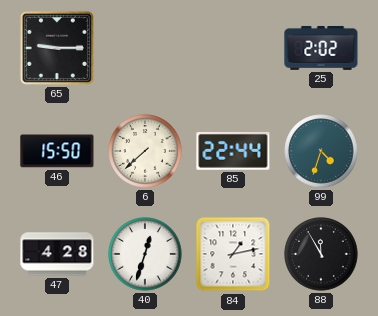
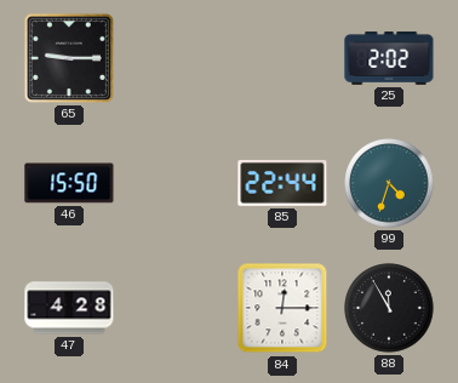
6: 7:38 -> none (145, 151)
40: 12:33 -> none (145, 254)
84: 1:13 -> 12:15 (282, 308)
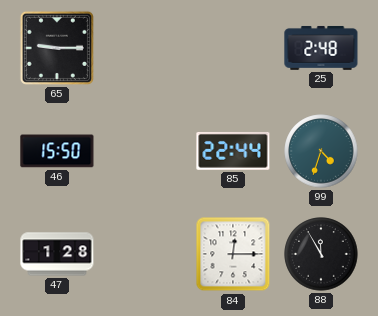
25: 2:02 -> 2:48 (321, 48)
47: 4:28 -> 1:28 (57, 254)
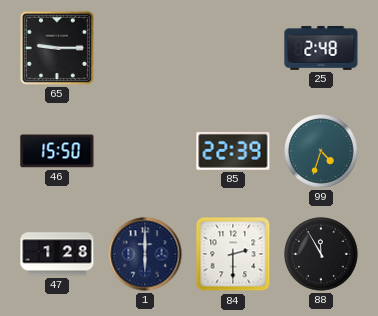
85: 22:44 -> 22:39 (233, 151)
1: none -> 6:00 (145, 254)
84: 12:15 -> 2:30 (233, 254)
